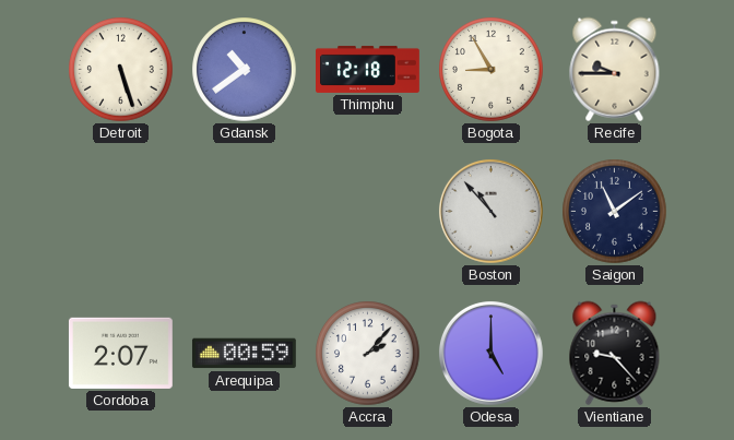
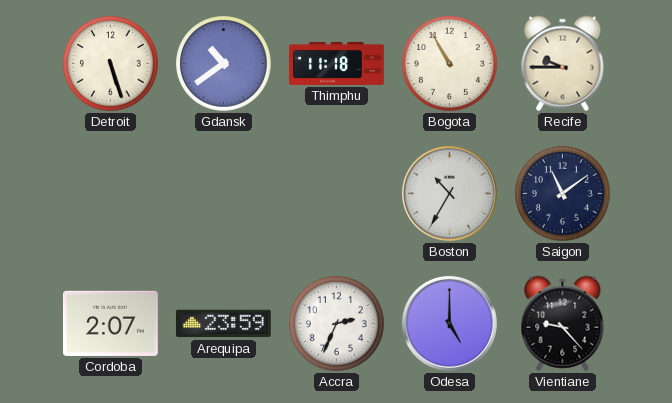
Thimphu: 12:18 -> 11:18 (337, 63)
Bogota: 8:55 -> 10:55 (450, 64)
Boston: 10:53 -> 10:35 (449, 193)
Arequipa: 00:59 -> 23:59 (223, 324)
Accra: 2:07 -> 2:34 (337, 324)
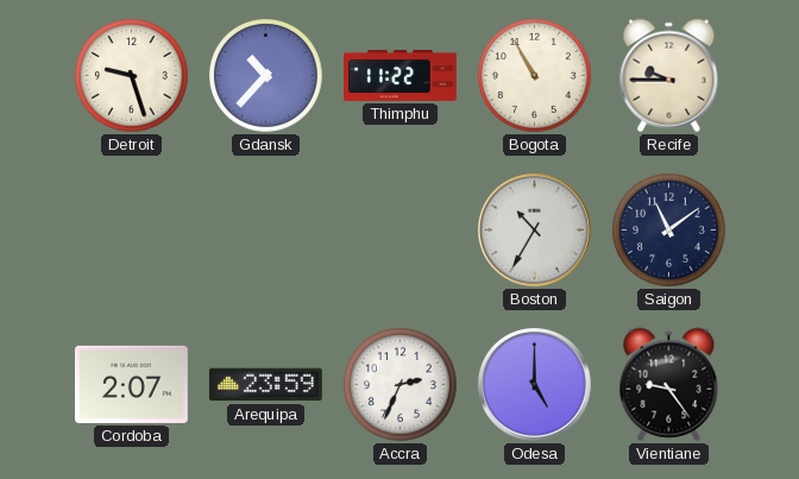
Detroit: 5:27 -> 9:27 (132, 76)
Gdansk: 10:39 -> 10:37 (266, 76)
Thimphu: 11:18 -> 11:22 (401, 75)
Vientiane: 9:23 -> 9:24 (669, 385)
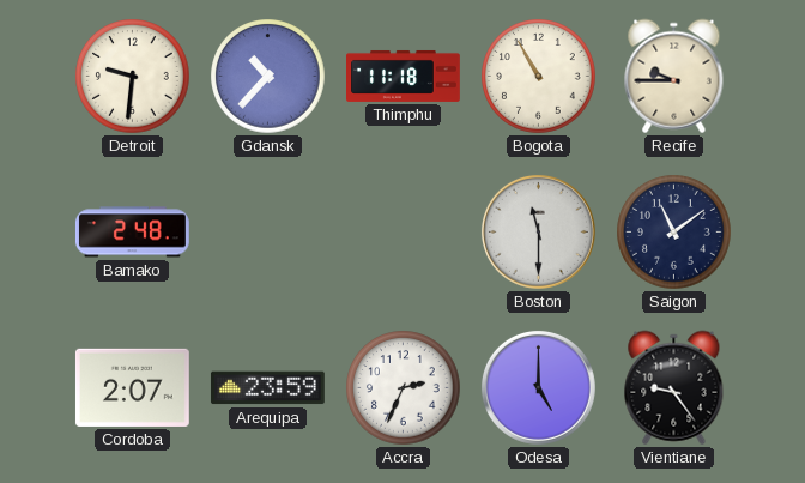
Detroit: 9:27 -> 9:31 (133, 77)
Thimphu: 11:22 -> 11:18 (404, 76)
Bamako: none -> 2:48 (132, 233)
Boston: 10:35 -> 11:30 (538, 231)
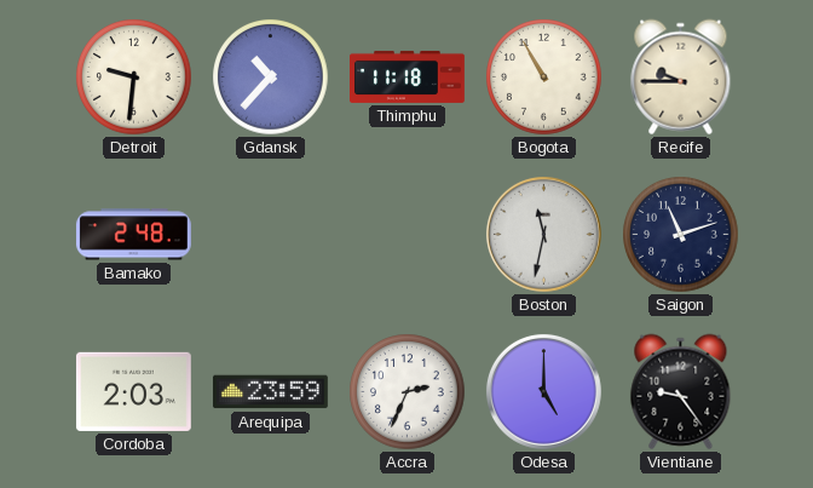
Boston: 11:30 -> 11:32 (543, 234)
Saigon: 11:09 -> 11:12 (681, 235)
Cordoba: 2:07 -> 2:03 (133, 391)
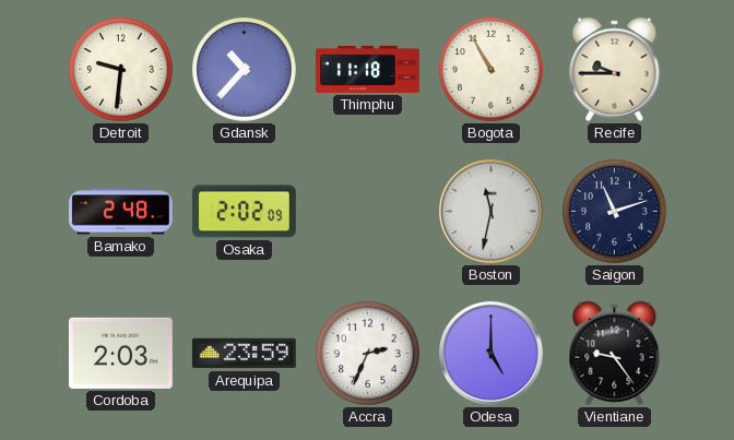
Osaka: none -> 2:02 (244, 212)
